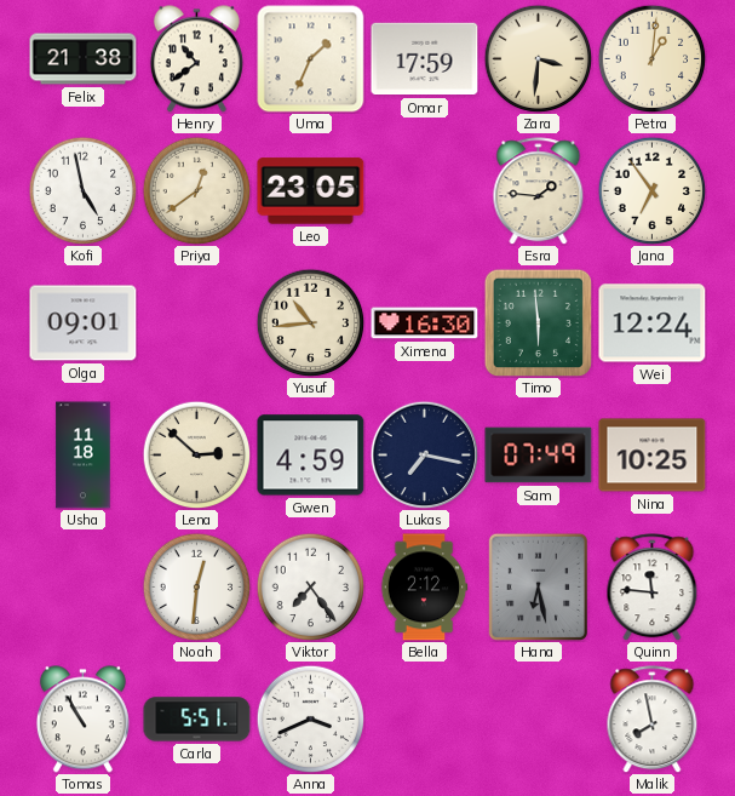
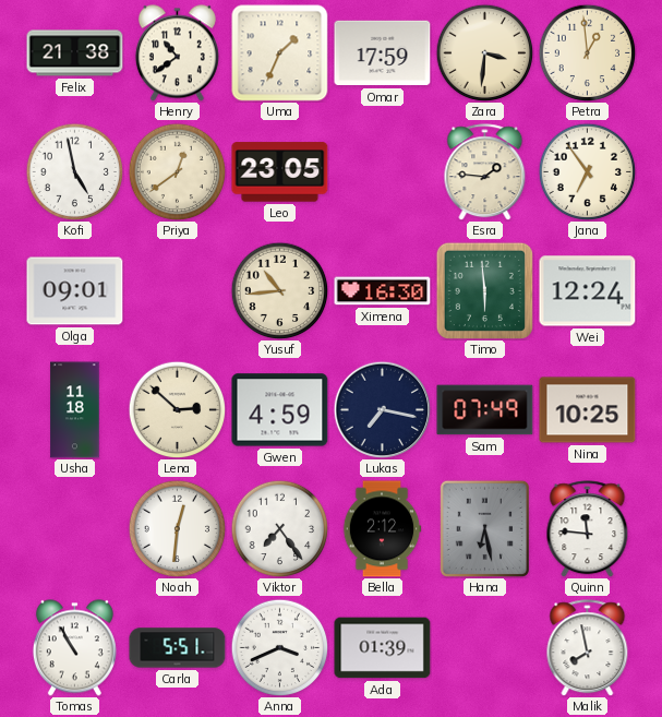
Petra: 1:01 -> 12:59 (587, 52)
Ada: none -> 01:39 (383, 648)
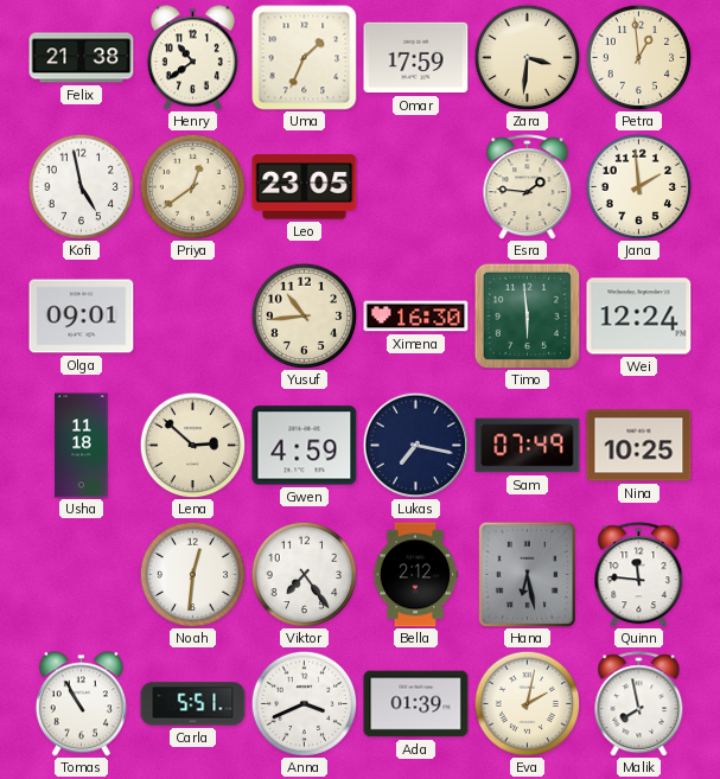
Jana: 6:54 -> 1:59 (638, 186)
Eva: none -> 2:02 (527, 703)
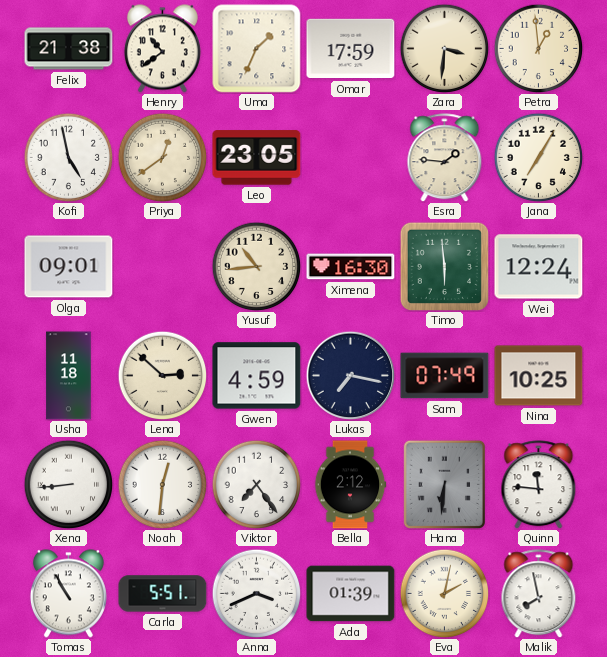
Jana: 1:59 -> 7:05 (538, 157)
Xena: none -> 8:44 (68, 484)
Hana: 6:28 -> 6:31 (444, 484)
